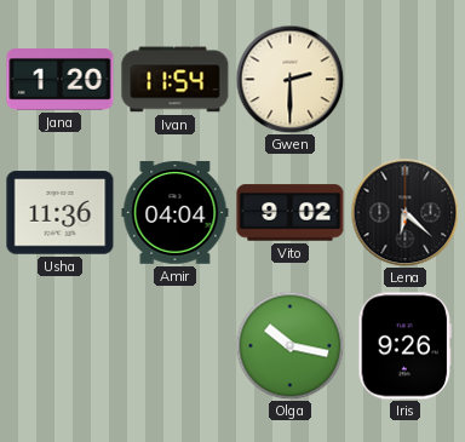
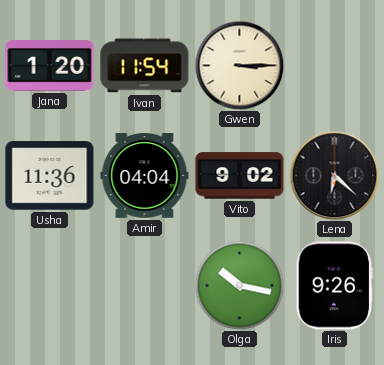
Gwen: 2:30 -> 3:15 (239, 65)
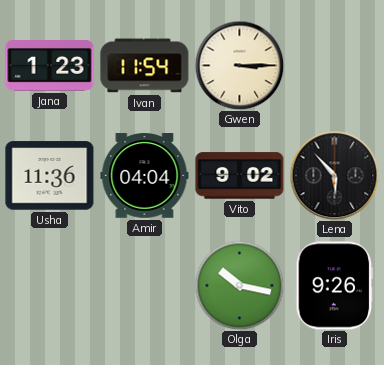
Jana: 1:20 -> 1:23 (50, 66)
Lena: 6:22 -> 5:53 (334, 175)
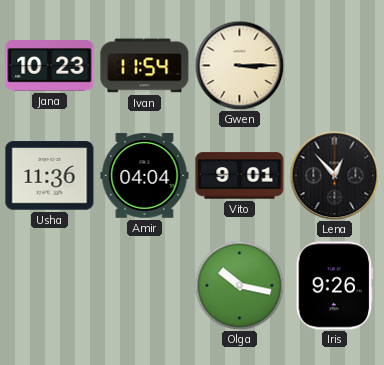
Jana: 1:23 -> 10:23 (50, 66)
Vito: 9:02 -> 9:01 (240, 176)
Lena: 5:53 -> 12:53 (334, 175)
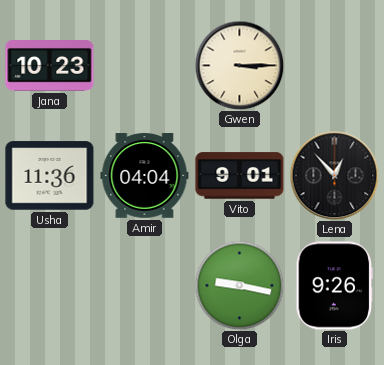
Ivan: 11:54 -> none (145, 66)
Olga: 10:17 -> 9:17 (239, 285)
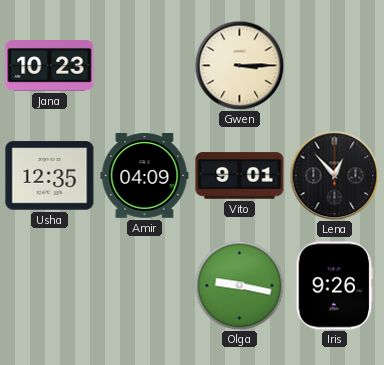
Usha: 11:36 -> 12:35 (50, 176)
Amir: 04:04 -> 04:09 (145, 176)
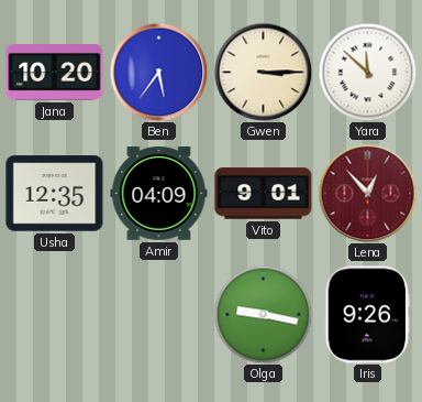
Jana: 10:23 -> 10:20 (55, 73)
Ben: none -> 5:36 (158, 72)
Yara: none -> 11:52 (367, 72)
Lena dial: black -> burgundy (367, 193)
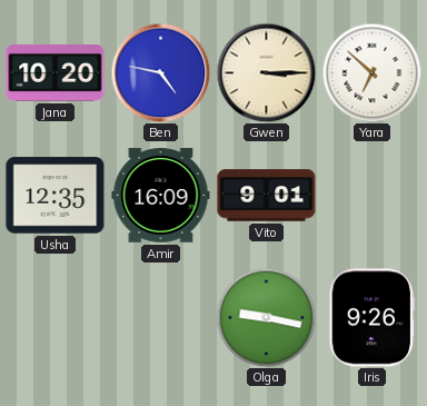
Ben: 5:36 -> 4:47 (160, 72)
Yara: 11:52 -> 6:52 (371, 72)
Amir: 04:09 -> 16:09 (161, 196)
Lena: 12:53 -> none (367, 193)
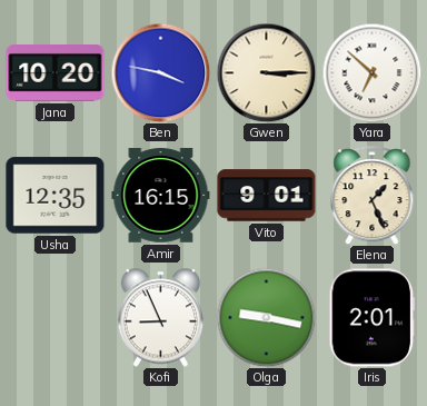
Ben: 4:47 -> 3:47 (160, 72)
Amir: 16:09 -> 16:15 (161, 196)
Elena: none -> 1:26 (373, 196)
Kofi: none -> 8:56 (160, 318)
Iris: 9:26 -> 2:01 (373, 318)
